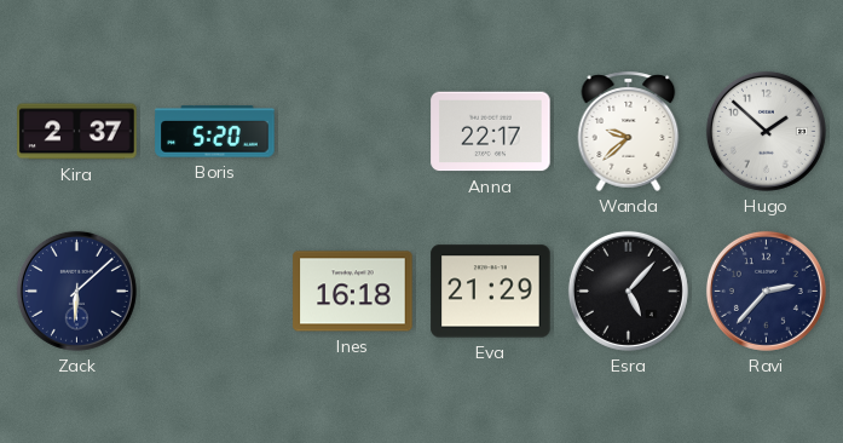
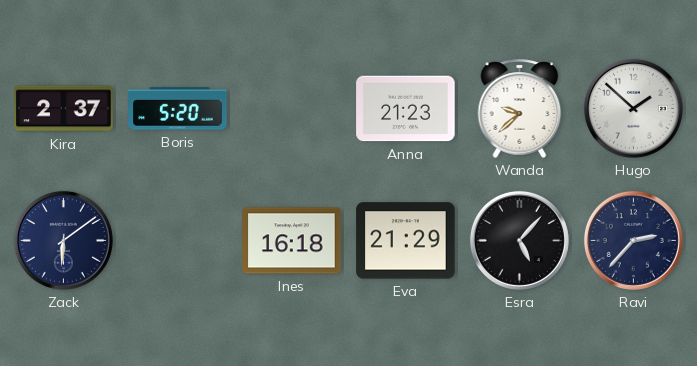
Anna: 22:17 -> 21:23 (406, 109)
Zack: 6:08 -> 6:09 (63, 240)
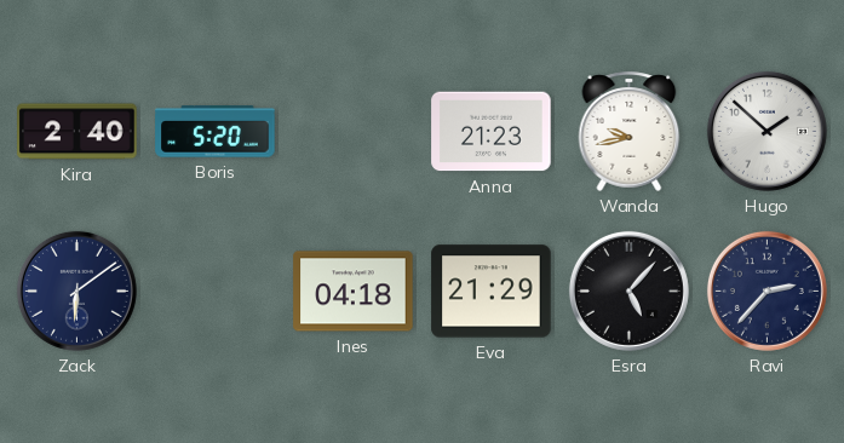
Kira: 2:37 -> 2:40 (77, 132)
Wanda: 9:38 -> 9:43 (630, 131)
Ines: 16:18 -> 04:18 (354, 292)
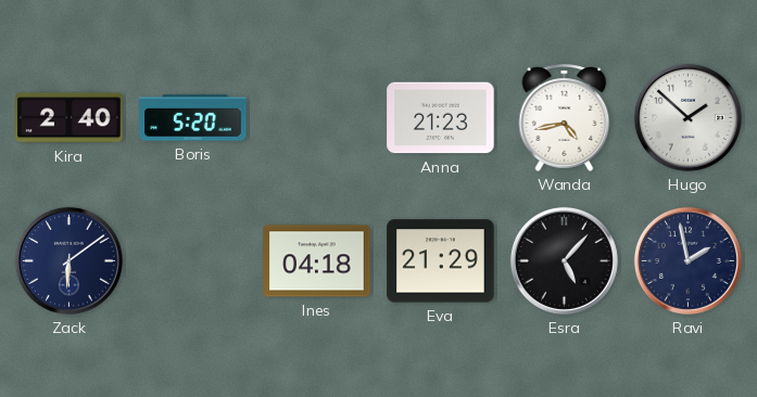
Wanda: 9:43 -> 4:43 (565, 117)
Ravi: 2:37 -> 1:58 (687, 260)
